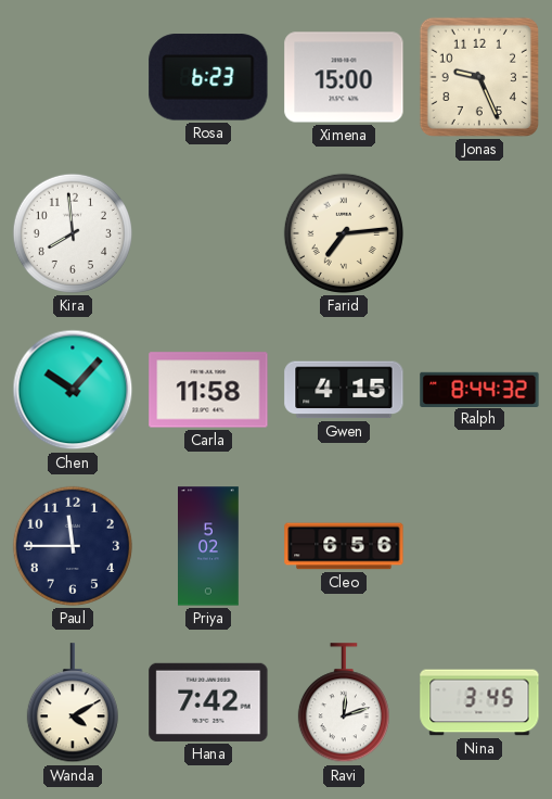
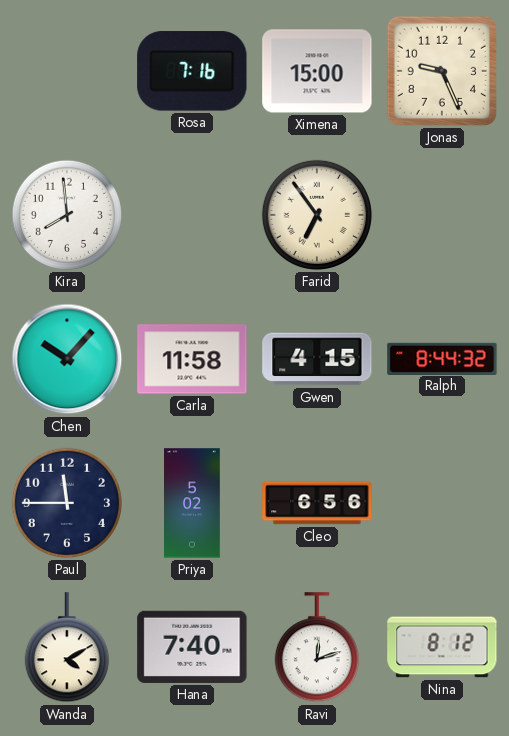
Rosa: 6:23 -> 7:16 (192, 71)
Farid: 7:14 -> 6:54 (317, 215)
Hana: 7:42 -> 7:40 (192, 647)
Nina: 3:45 -> 8:12 (442, 647)
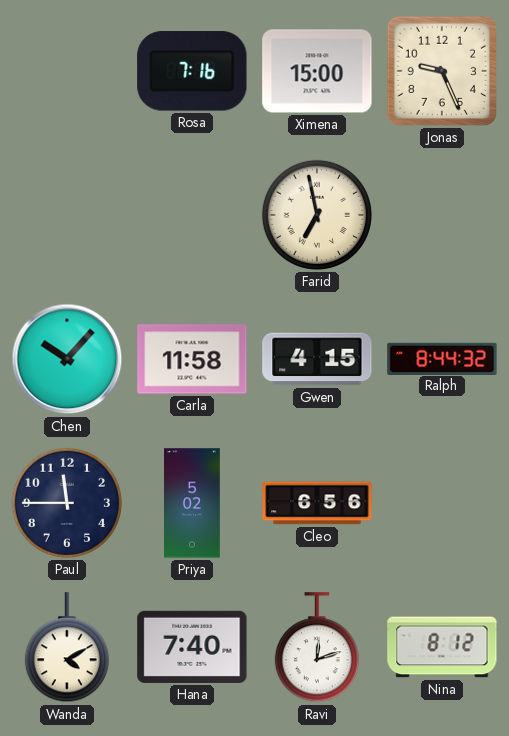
Kira: 7:59 -> none (67, 215)
Farid: 6:54 -> 6:58 (317, 215)
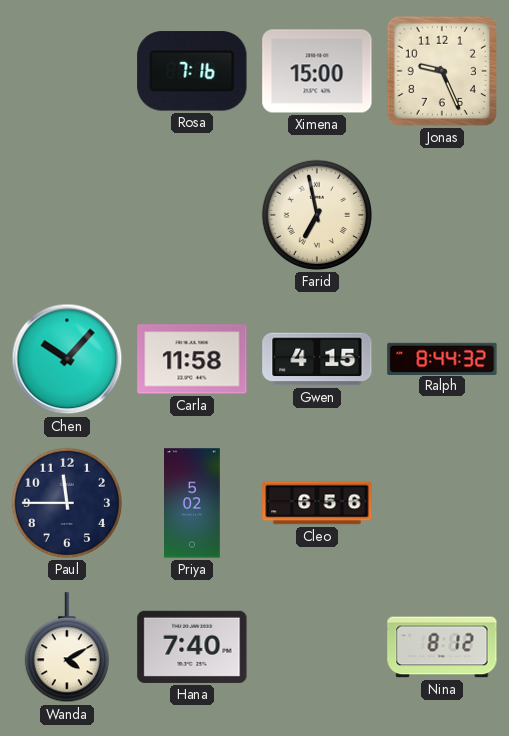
Ravi: 12:12 -> none (317, 648)
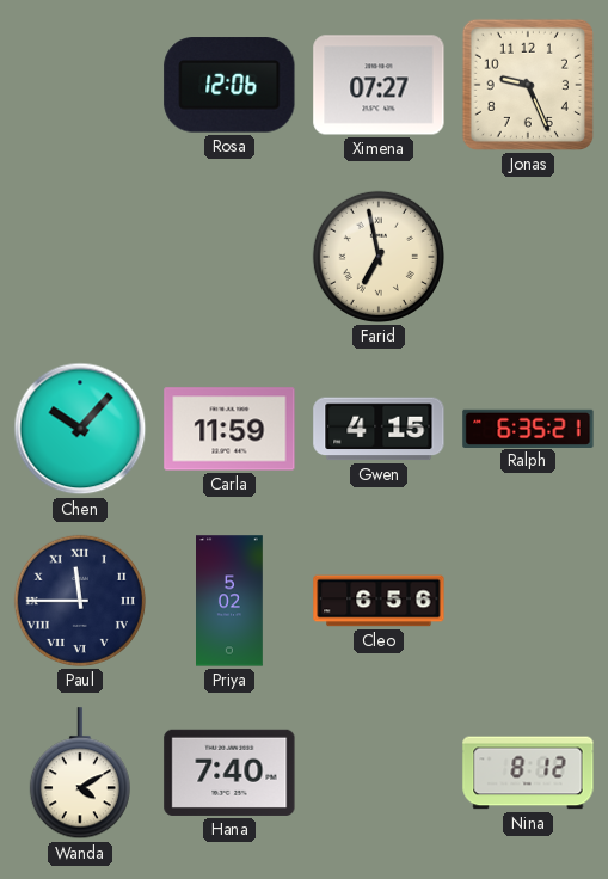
Rosa: 7:16 -> 12:06 (229, 85)
Ximena: 15:00 -> 07:27 (379, 85)
Carla: 11:58 -> 11:59 (229, 429)
Ralph: 8:44 -> 6:35 (528, 428)
Paul numerals: Arabic -> Roman (80, 601)
